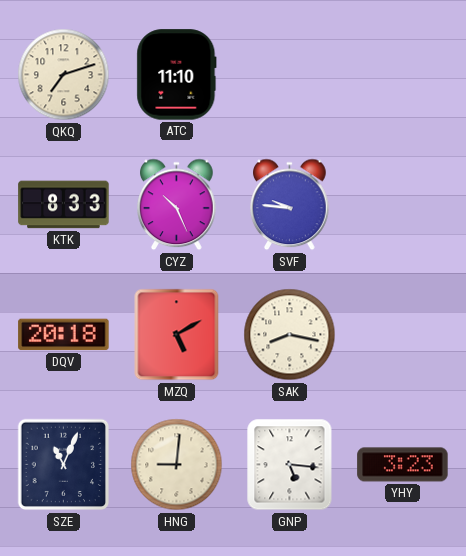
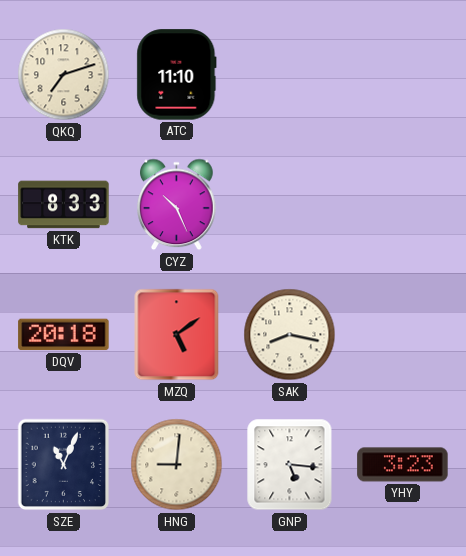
SVF: 9:46 -> none (290, 205)
MZQ: 5:10 -> 5:09 (177, 335)
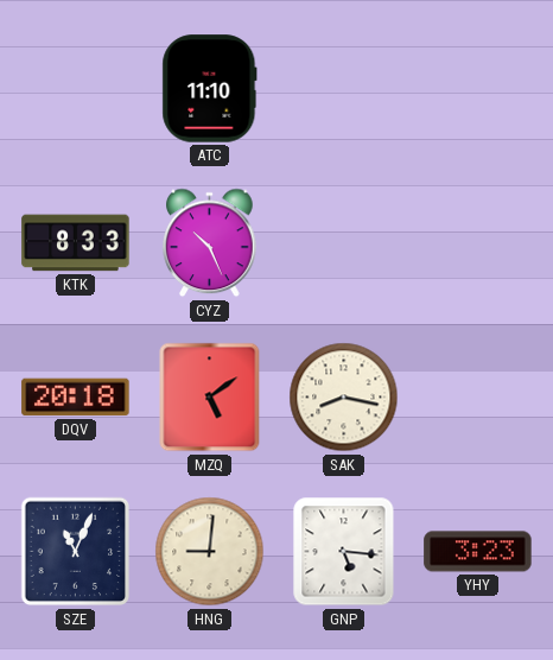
QKQ: 7:12 -> none (64, 75)
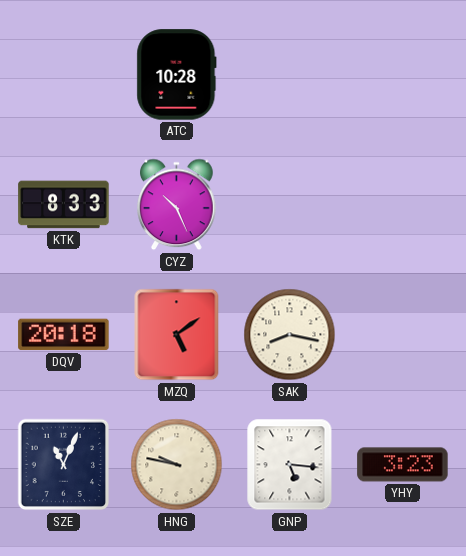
ATC: 11:10 -> 10:28 (177, 75)
HNG: 9:01 -> 9:47 (177, 465)
